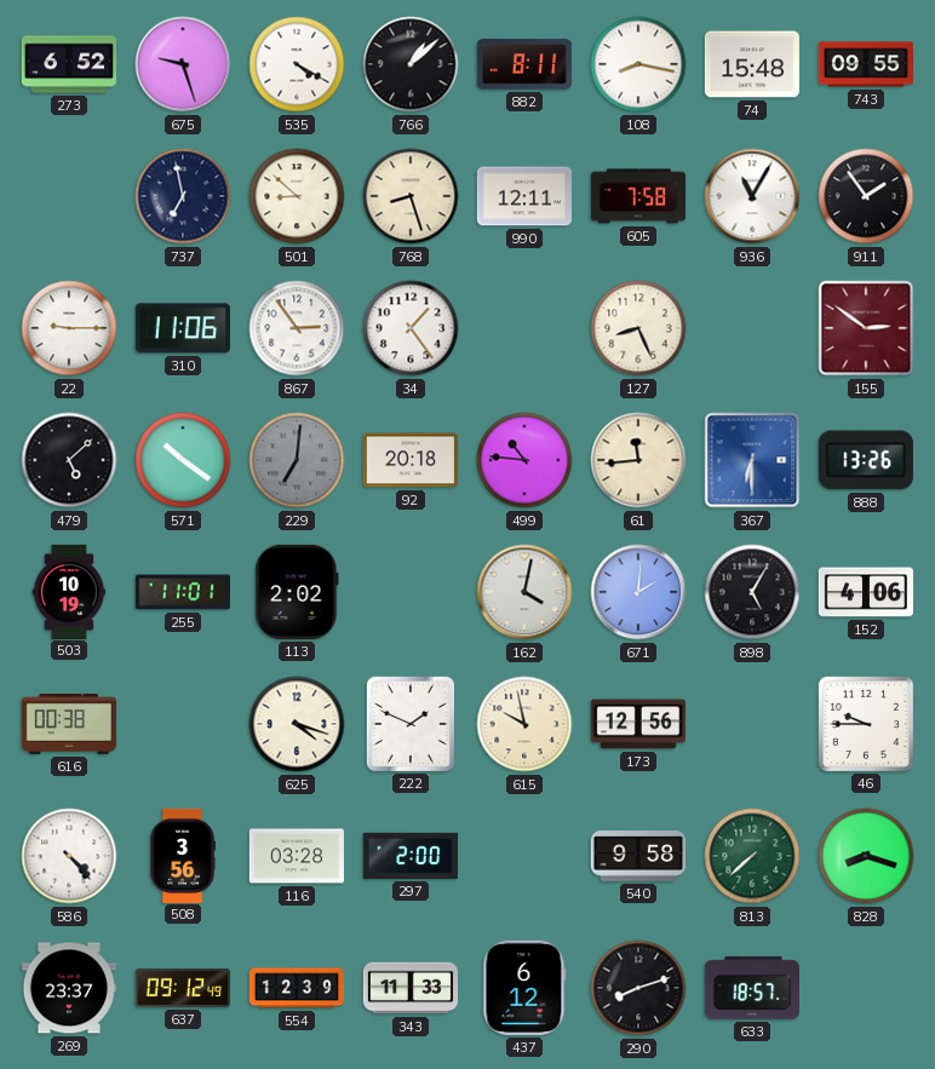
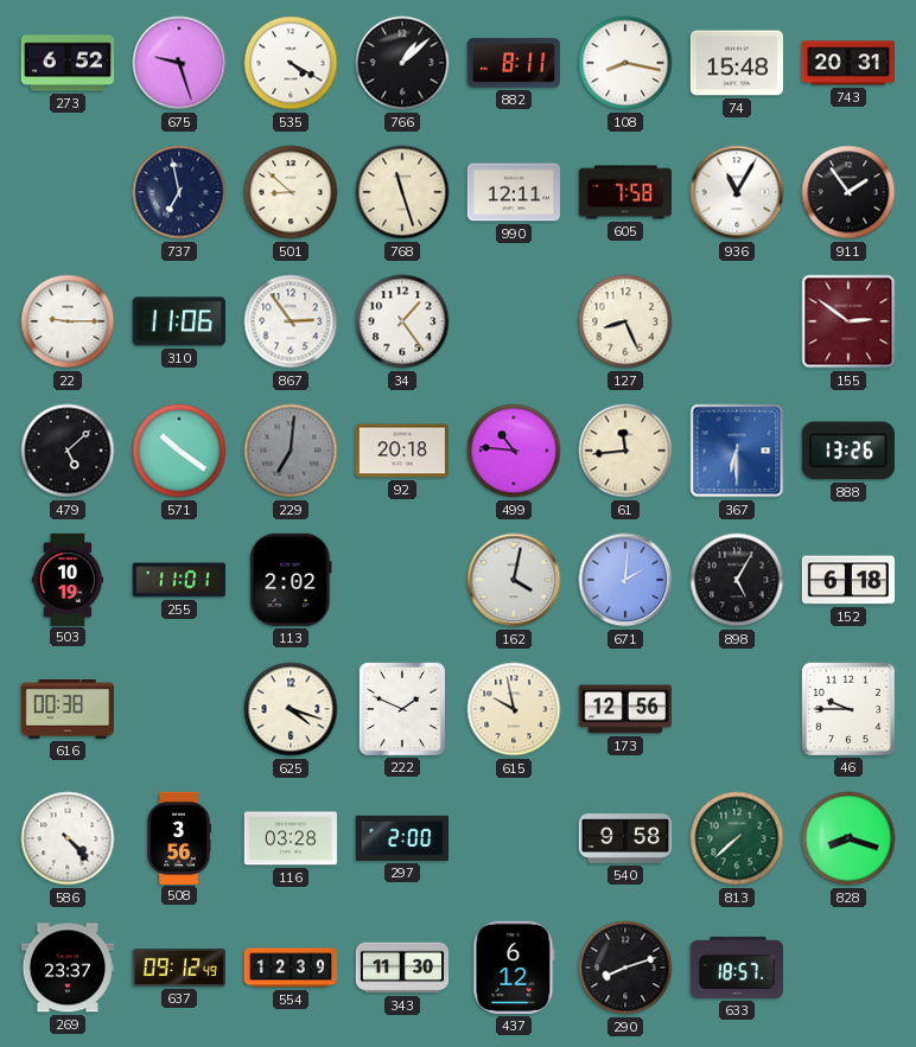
743: 09:55 -> 20:31 (847, 63)
768: 8:27 -> 11:27 (402, 192)
152: 4:06 -> 6:18 (847, 580)
343: 11:33 -> 11:30 (401, 968)
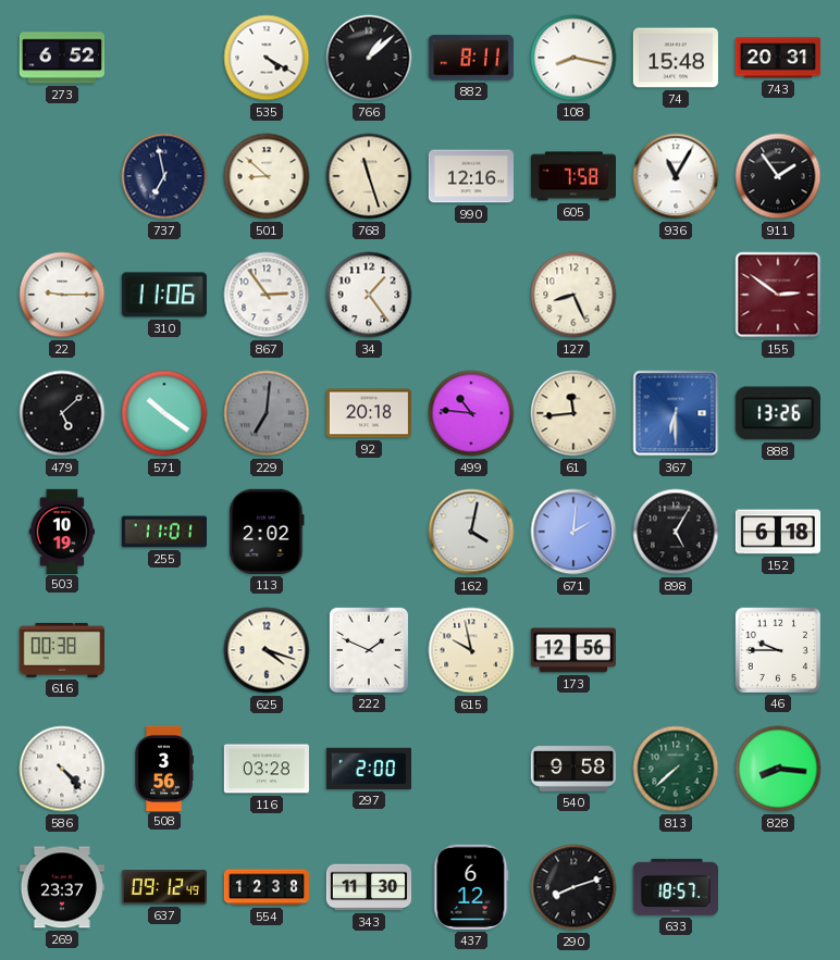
675: 9:27 -> none (179, 63)
990: 12:11 -> 12:16 (470, 176)
828: 8:18 -> 8:16 (778, 769)
554: 12:39 -> 12:38 (265, 887)
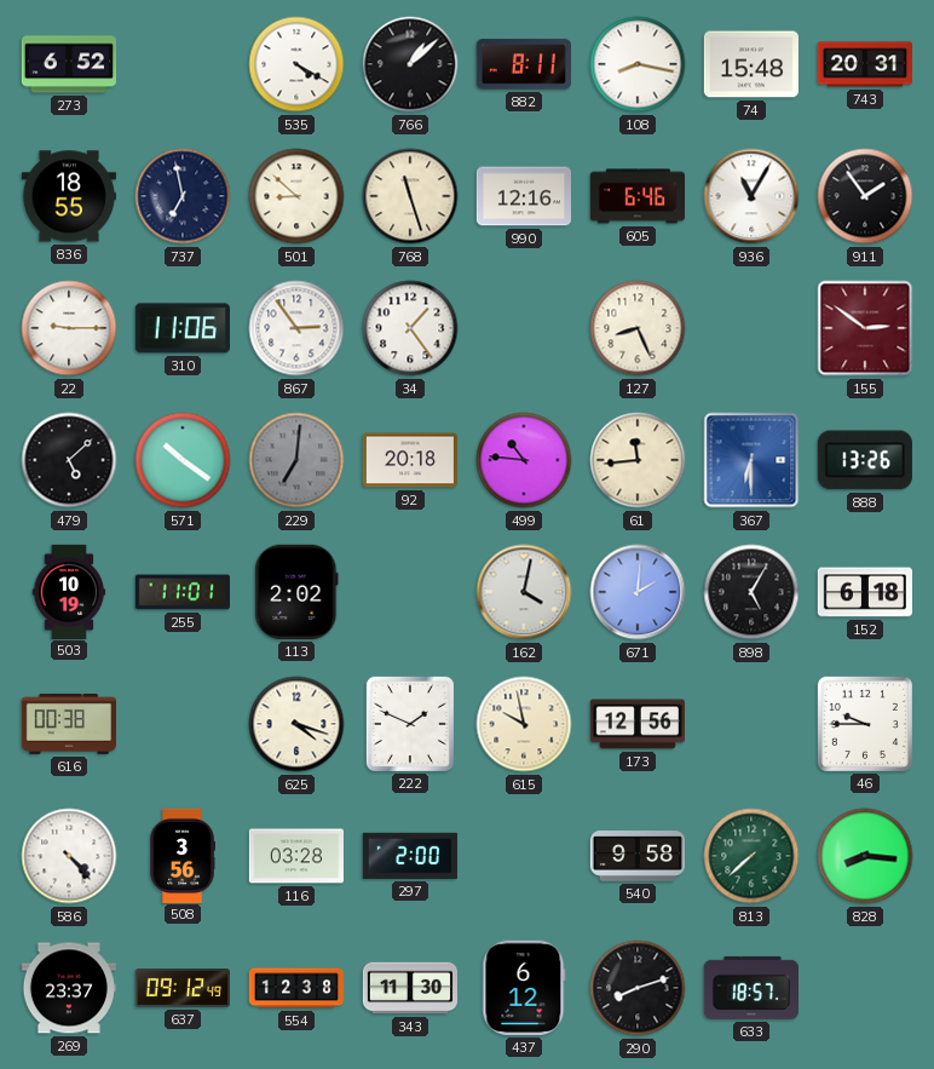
836: none -> 18:55 (68, 196)
605: 7:58 -> 6:46 (636, 196)
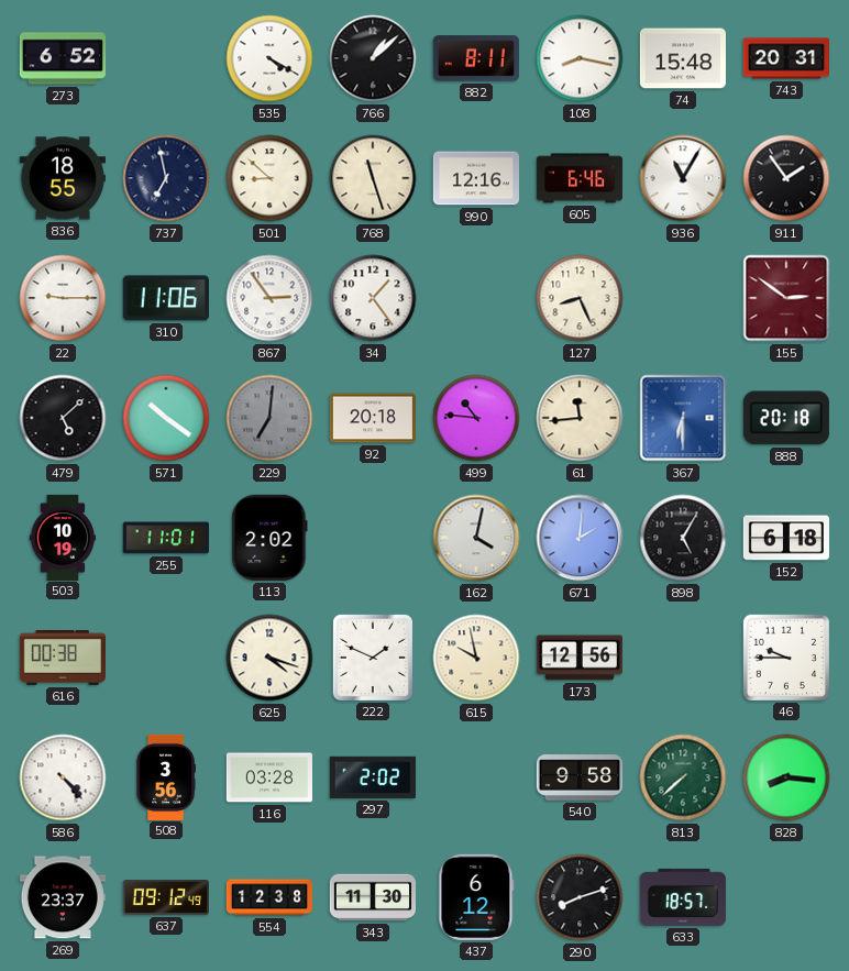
888: 13:26 -> 20:18 (786, 418)
297: 2:00 -> 2:02 (373, 777)
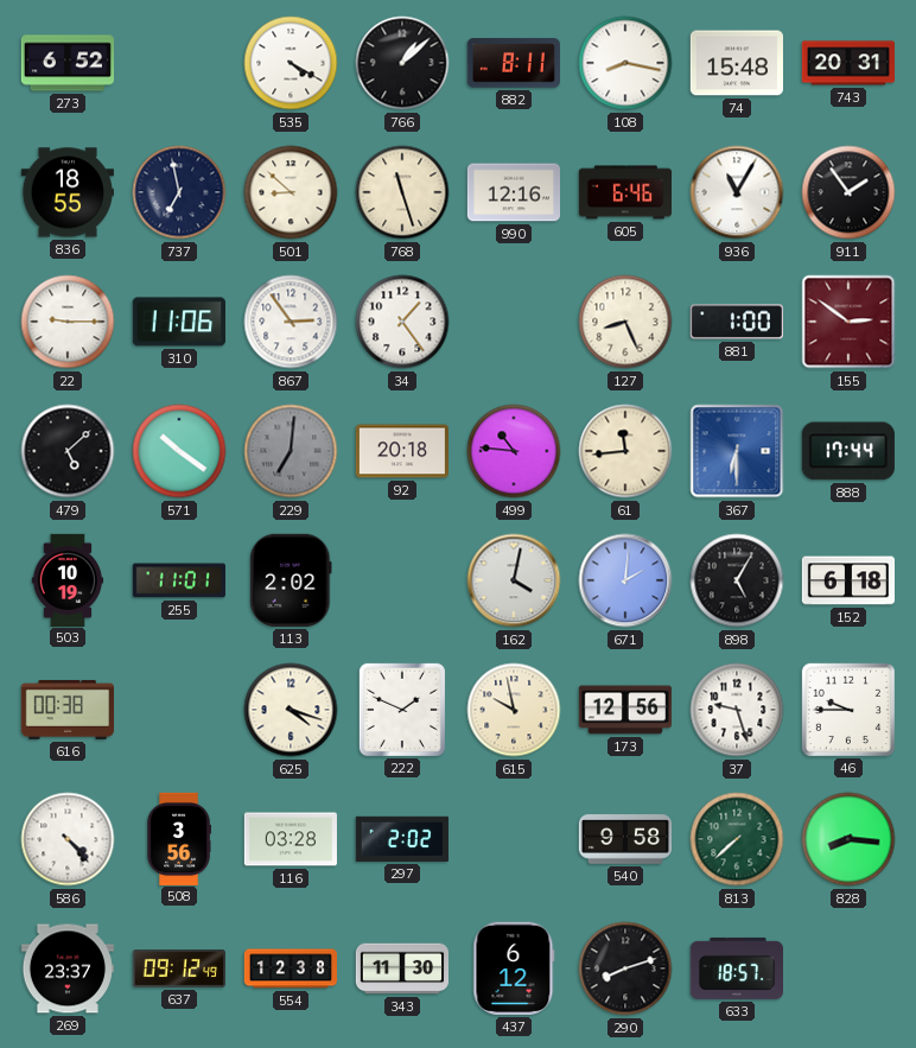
881: none -> 1:00 (737, 322)
888: 20:18 -> 17:44 (848, 451)
37: none -> 9:27 (737, 710)
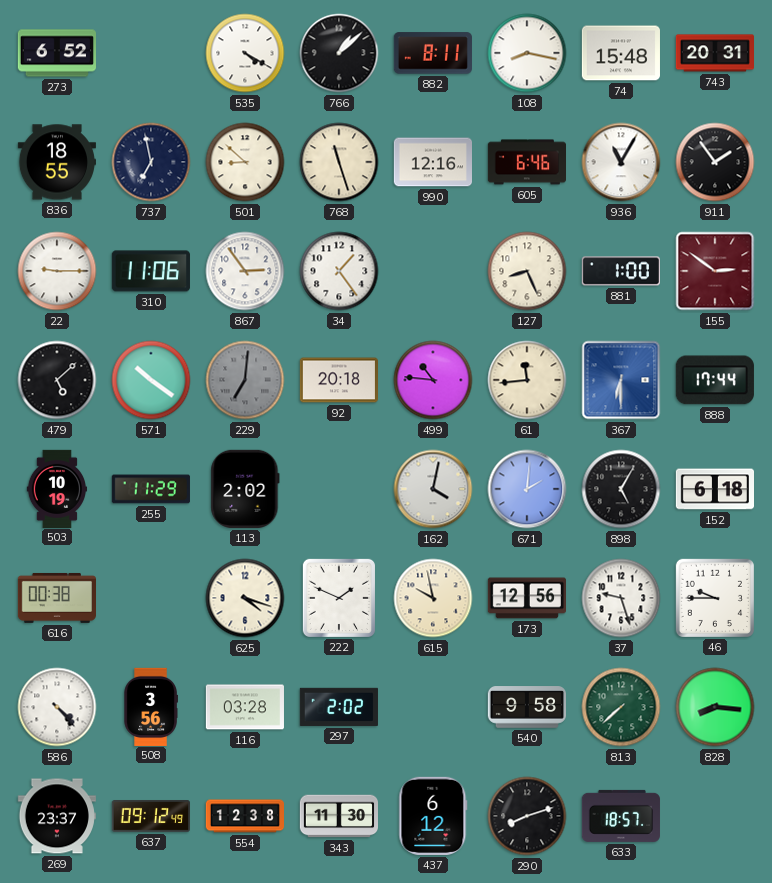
255: 11:01 -> 11:29 (151, 489)
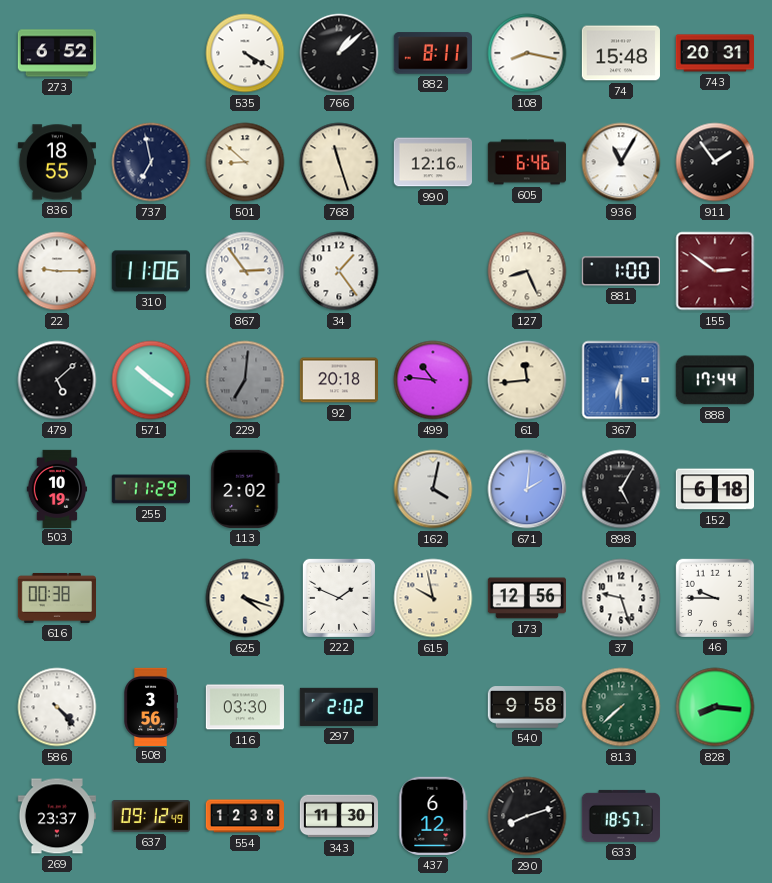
116: 03:28 -> 03:30 (244, 707)
